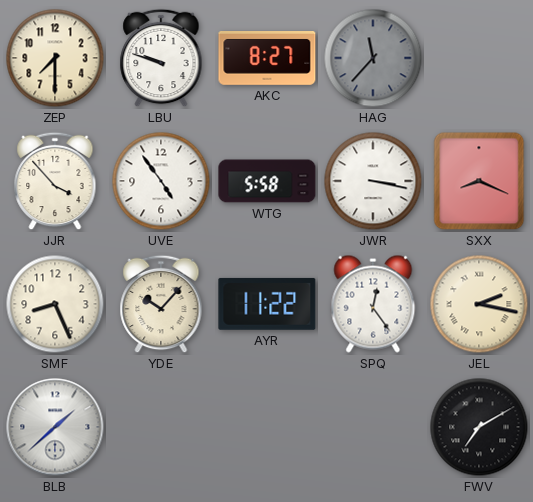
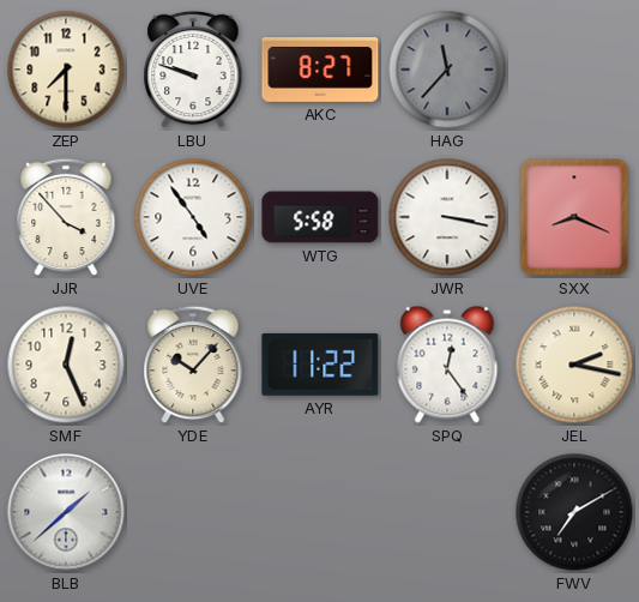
SMF: 8:26 -> 12:26 (66, 365)
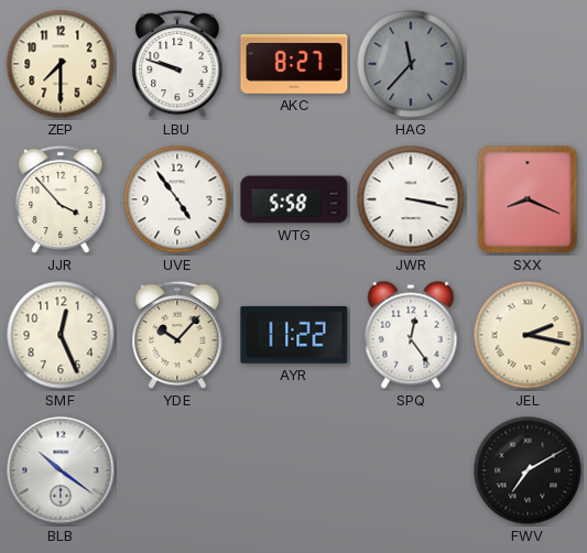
BLB: 1:38 -> 10:21 (61, 470)
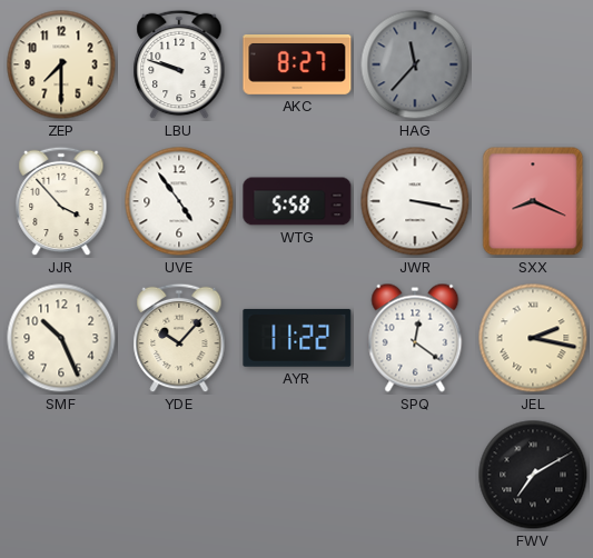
SMF: 12:26 -> 10:26 (61, 338)
SPQ: 12:24 -> 12:21 (415, 338)
BLB: 10:21 -> none (61, 470)
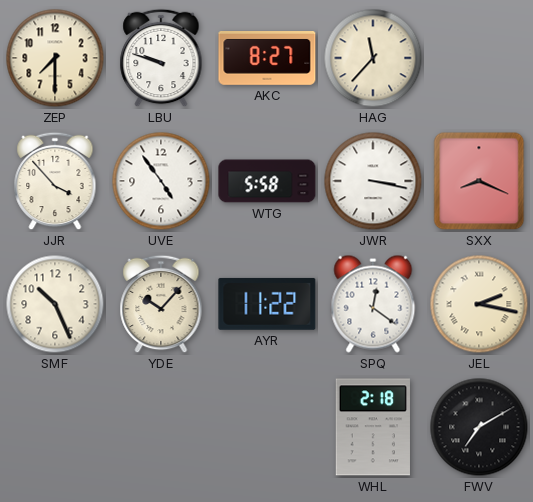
HAG dial: grey -> cream (373, 58)
WHL: none -> 2:18 (373, 427)
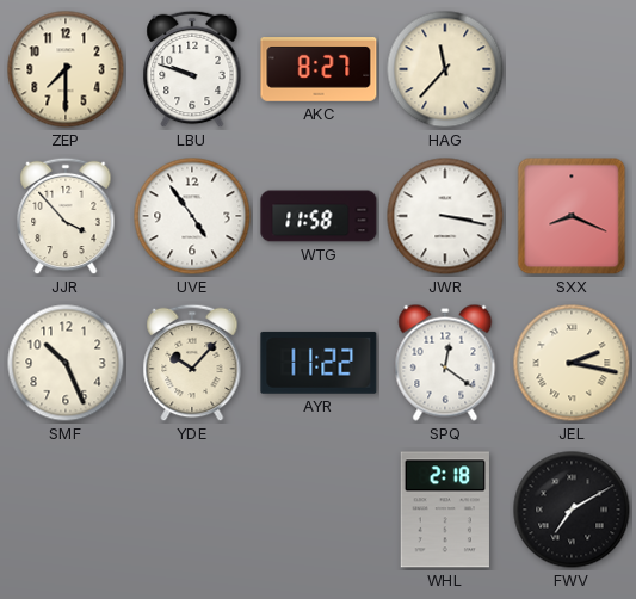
WTG: 5:58 -> 11:58 (319, 216)
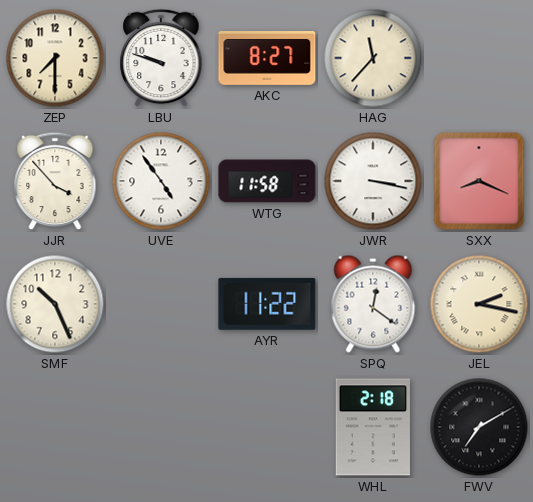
YDE: 10:07 -> none (192, 363)
